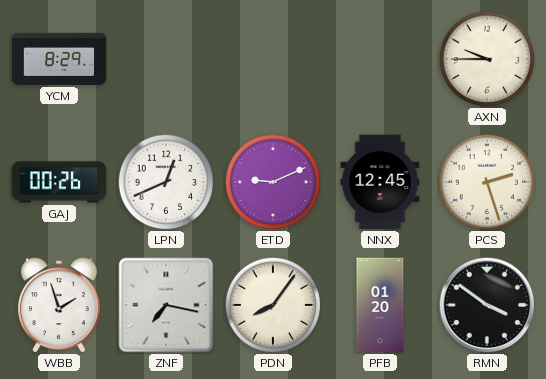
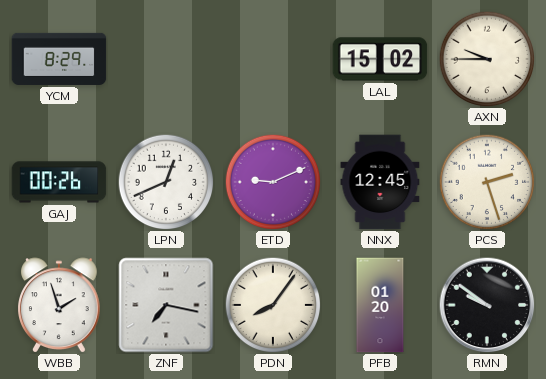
LAL: none -> 15:02 (380, 59)
RMN: 3:51 -> 9:51 (487, 305)
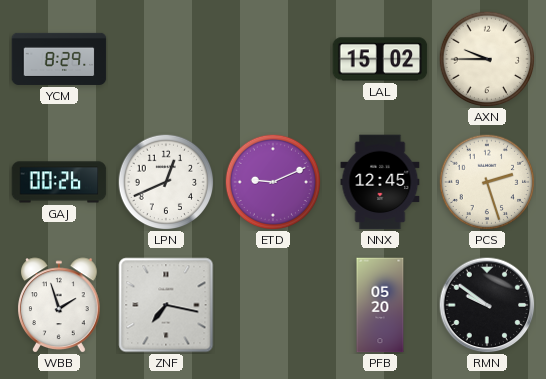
PDN: 8:06 -> none (273, 305)
PFB: 01:20 -> 05:20 (380, 305)
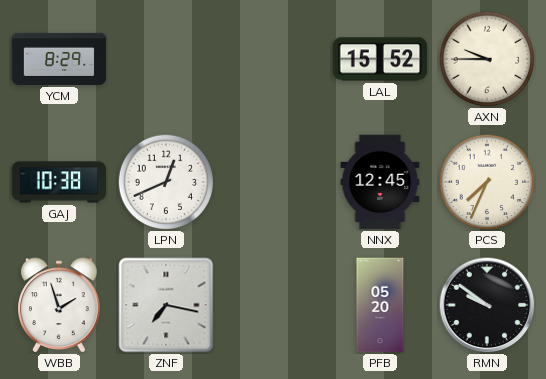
LAL: 15:02 -> 15:52 (380, 59)
GAJ: 00:26 -> 10:38 (59, 182)
ETD: 9:11 -> none (273, 182)
PCS: 2:27 -> 7:34 (487, 182)
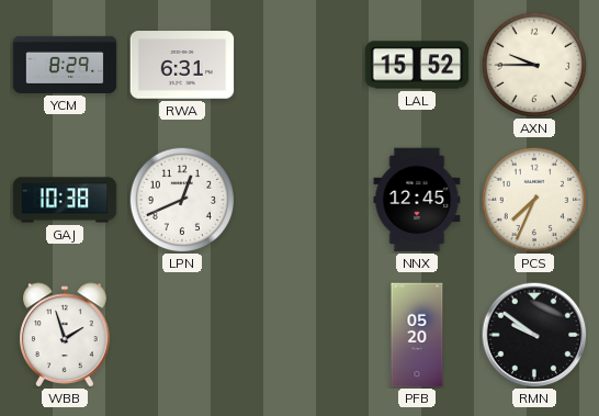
RWA: none -> 6:31 (182, 65)
ZNF: 7:17 -> none (166, 305)
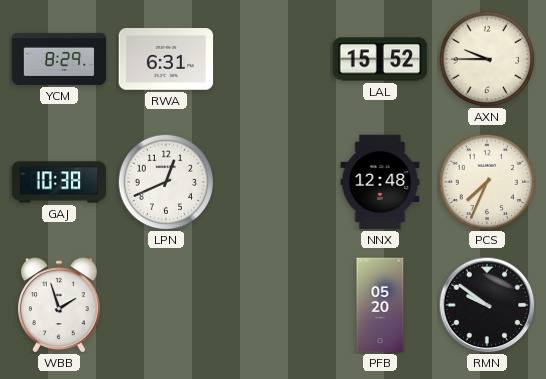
NNX: 12:45 -> 12:48 (380, 182)
